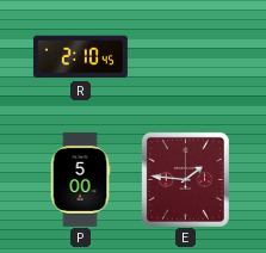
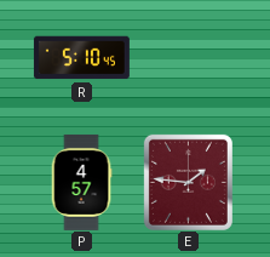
R: 2:10 -> 5:10 (81, 58)
P: 5:00 -> 4:57 (81, 182)
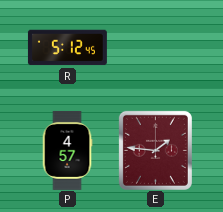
R: 5:10 -> 5:12 (67, 48)
